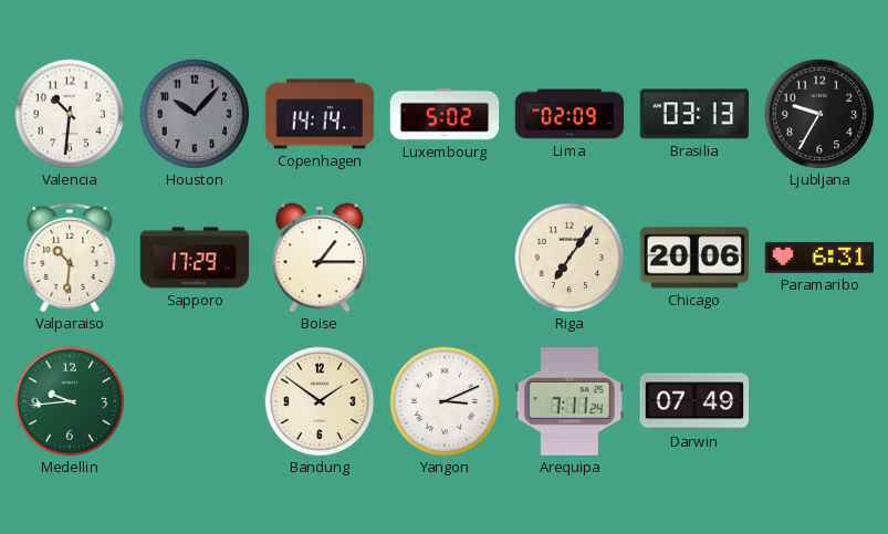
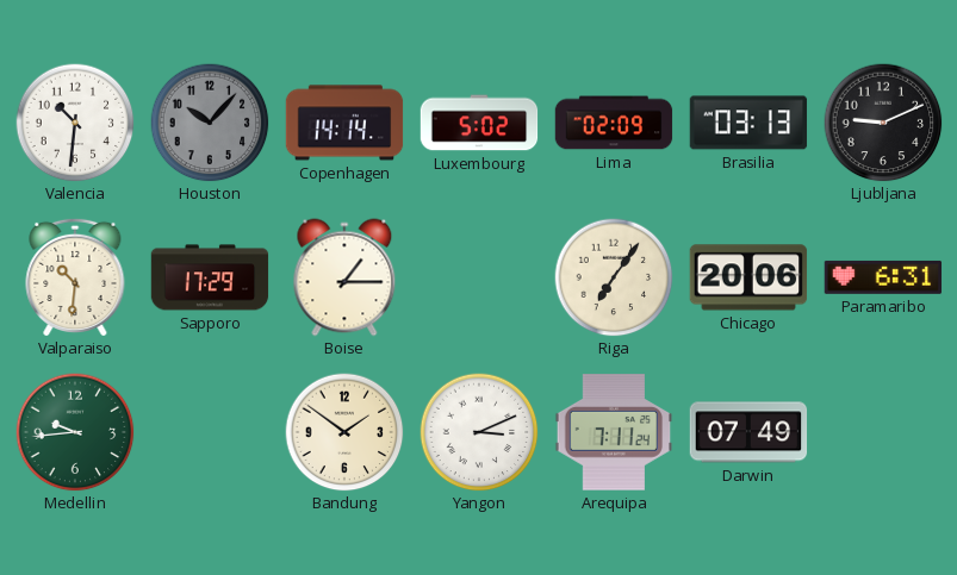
Ljubljana: 9:35 -> 9:11 (883, 123)
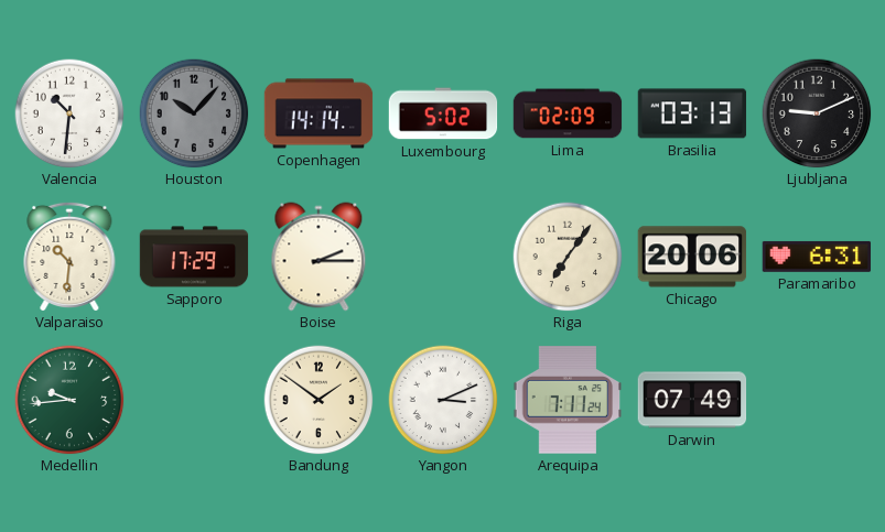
Boise: 1:15 -> 2:15 (319, 257)
